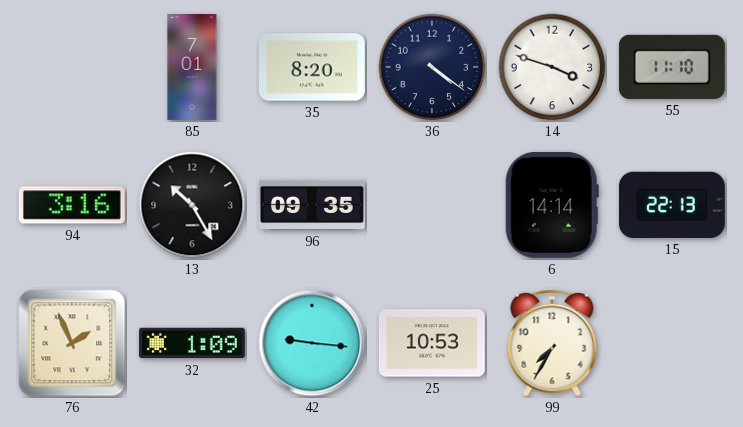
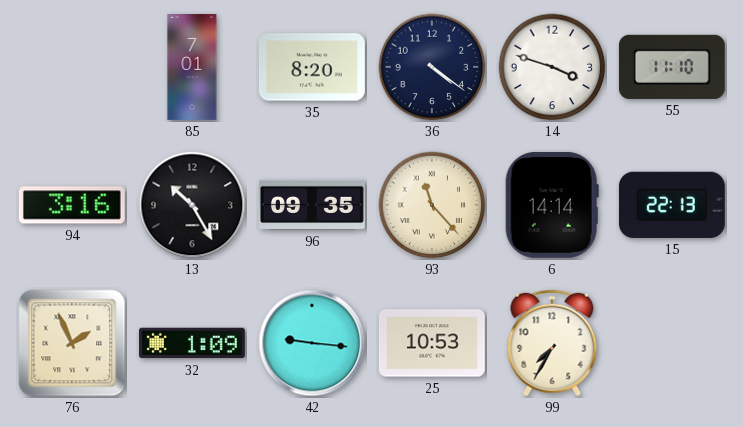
93: none -> 11:23 (432, 205)
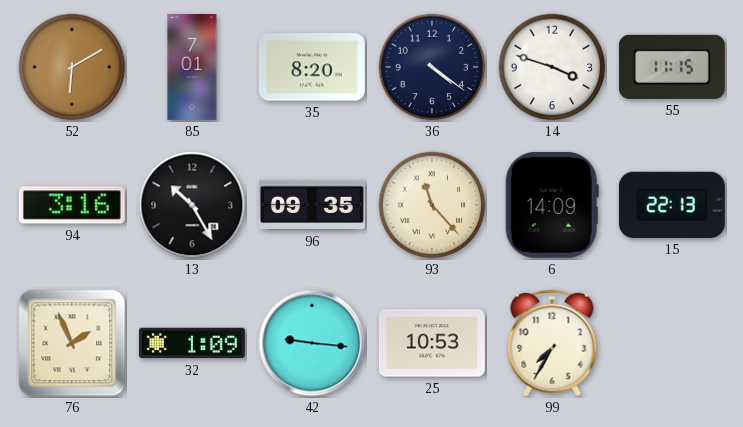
52: none -> 6:10 (72, 67)
55: 11:10 -> 11:15 (672, 67)
6: 14:14 -> 14:09 (552, 205)
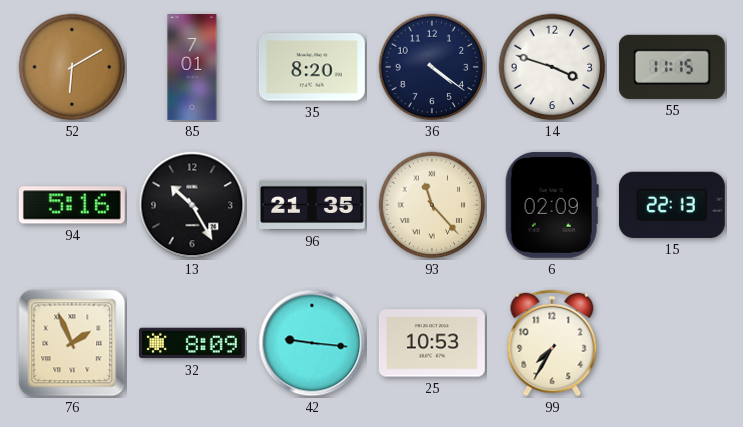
94: 3:16 -> 5:16 (72, 205)
96: 09:35 -> 21:35 (313, 205)
6: 14:09 -> 02:09 (552, 205)
32: 1:09 -> 8:09 (192, 343)
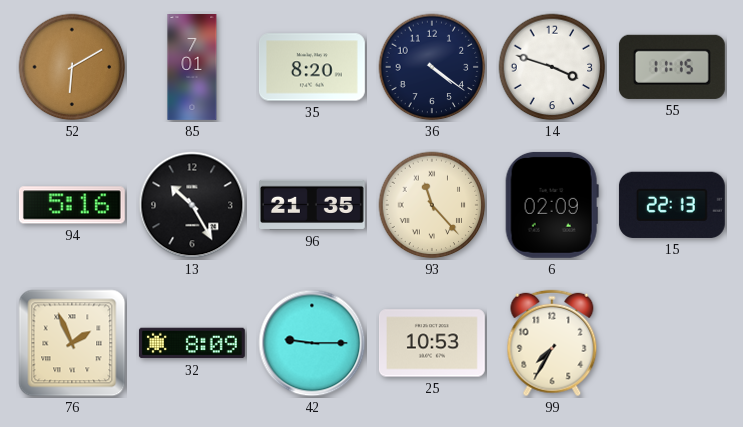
42: 9:16 -> 9:15 (312, 343)
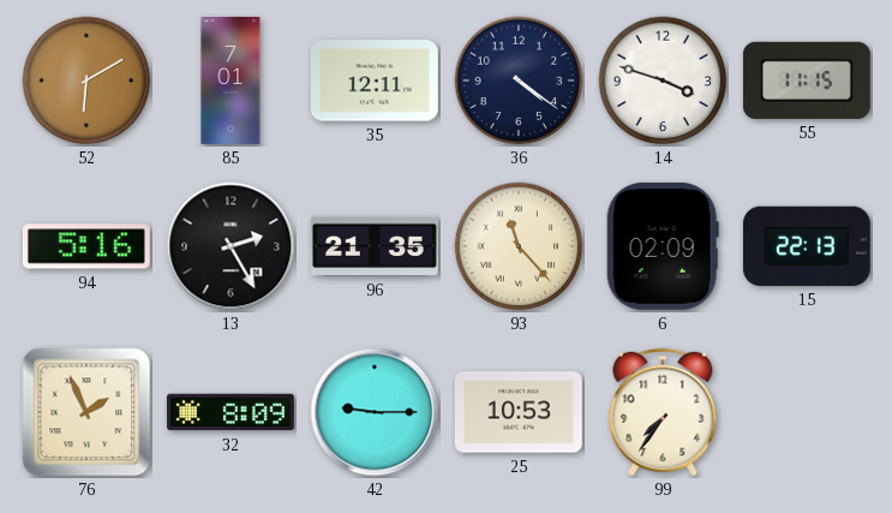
35: 8:20 -> 12:11 (375, 80)
13: 10:25 -> 2:25 (231, 246)
99: 7:35 -> 7:36 (663, 412)
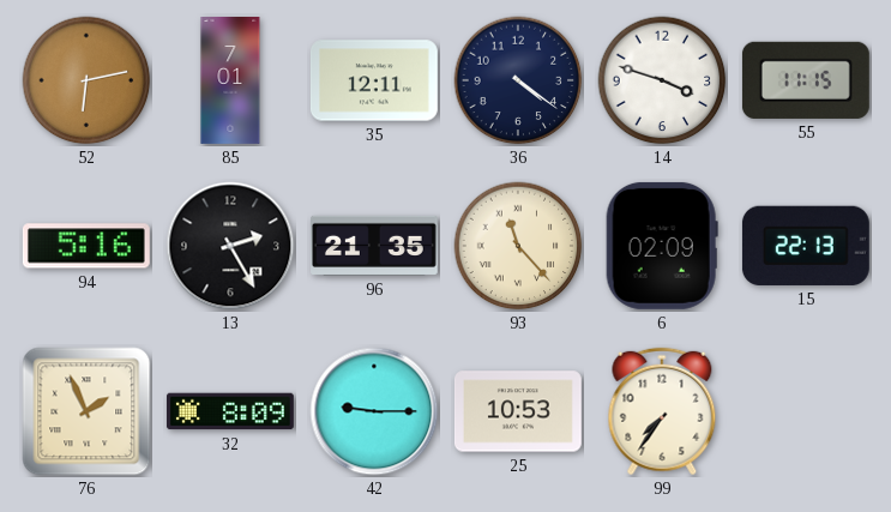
52: 6:10 -> 6:13 (86, 80)
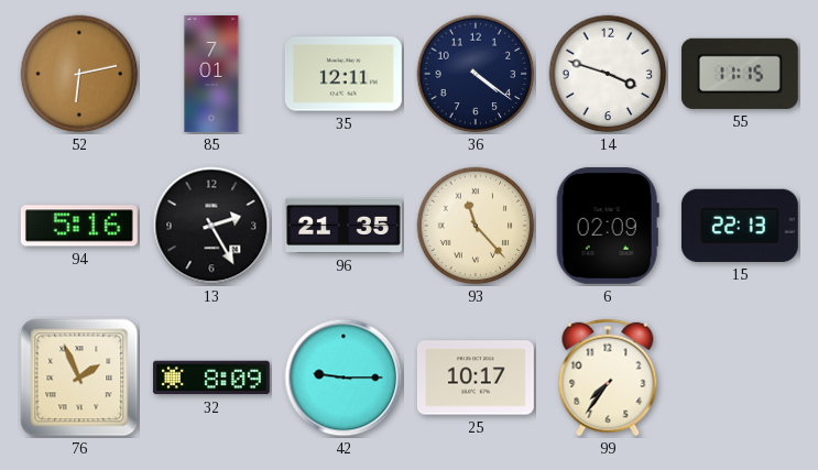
25: 10:53 -> 10:17 (476, 378)
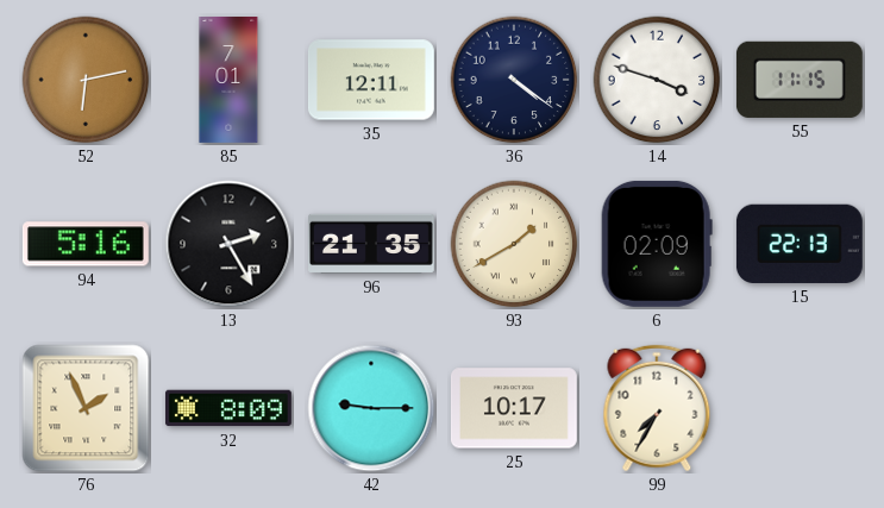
93: 11:23 -> 1:40 (514, 244)
99: 7:36 -> 7:35 (657, 408)
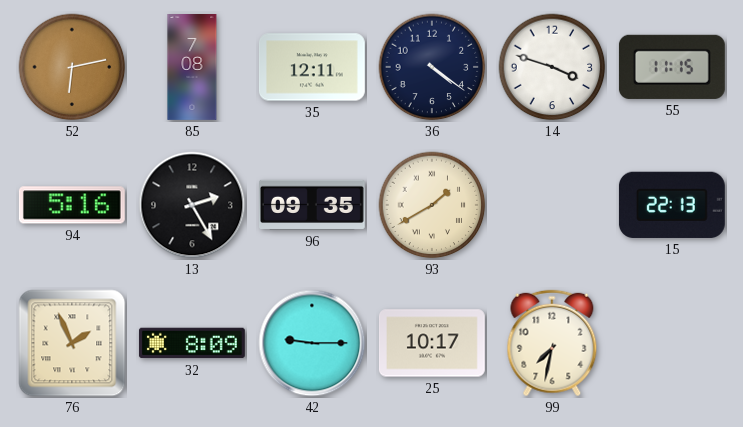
85: 7:01 -> 7:08 (192, 68)
96: 21:35 -> 09:35 (313, 205)
6: 02:09 -> none (657, 244)
99: 7:35 -> 7:32 (552, 343)
